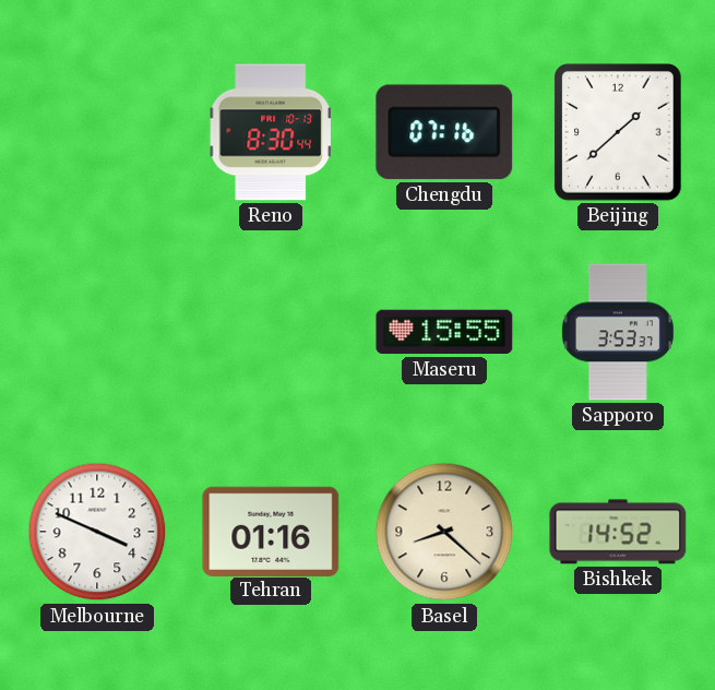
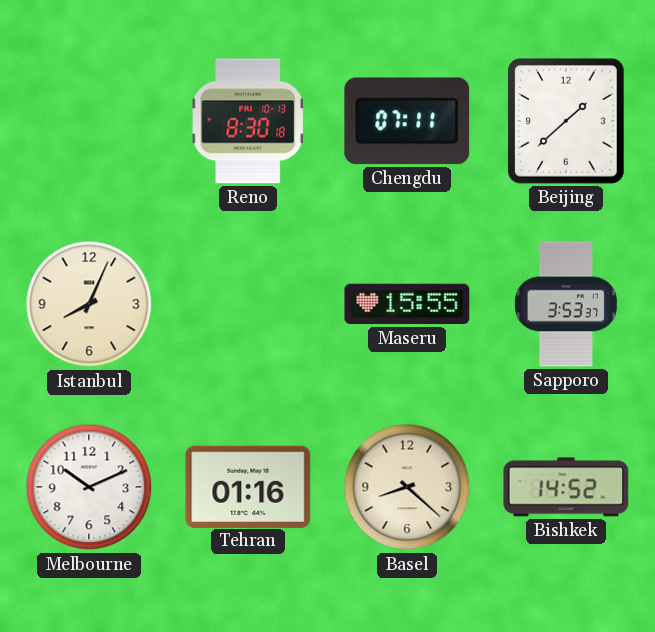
Reno: 8:30:44 -> 8:30:18 (248, 121)
Chengdu: 07:16 -> 07:11 (407, 121)
Istanbul: none -> 8:04 (89, 304)
Melbourne: 3:49 -> 10:11 (89, 487)
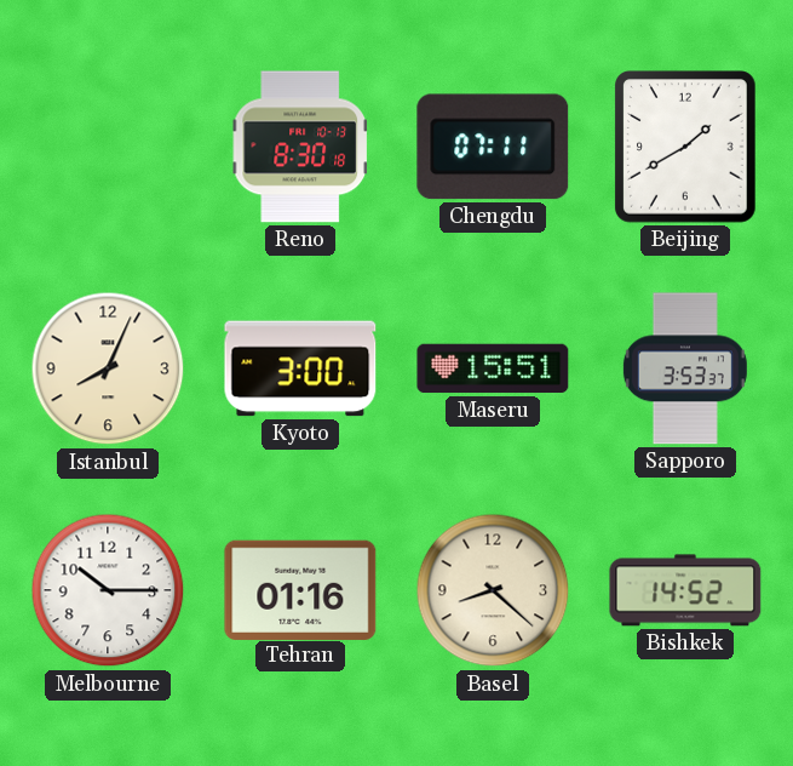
Beijing: 1:38 -> 1:40 (686, 147)
Kyoto: none -> 3:00 (300, 368)
Maseru: 15:55 -> 15:51 (493, 368)
Melbourne: 10:11 -> 10:15 (108, 590)
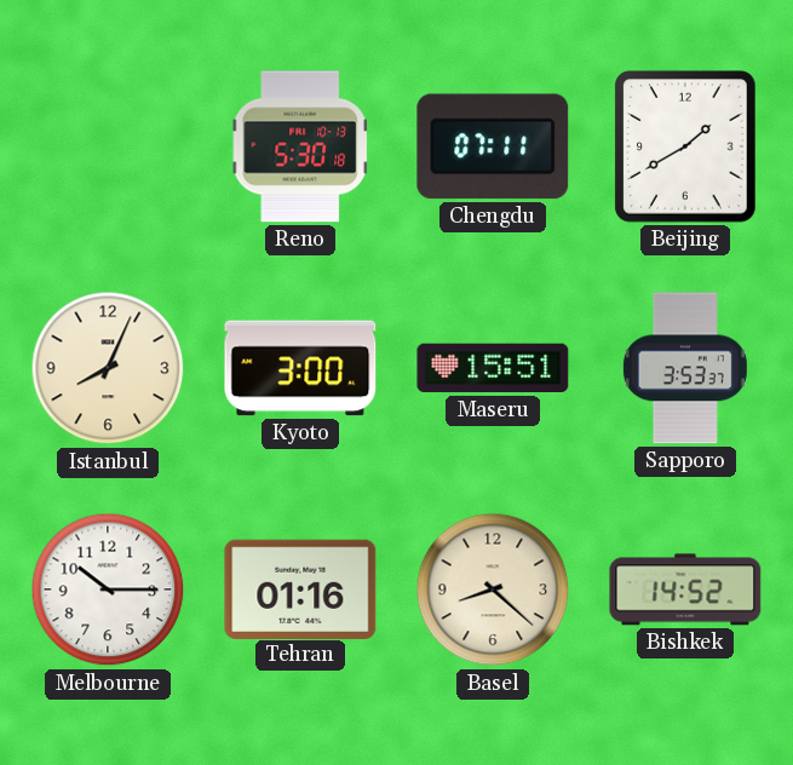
Reno: 8:30 -> 5:30 (300, 146)
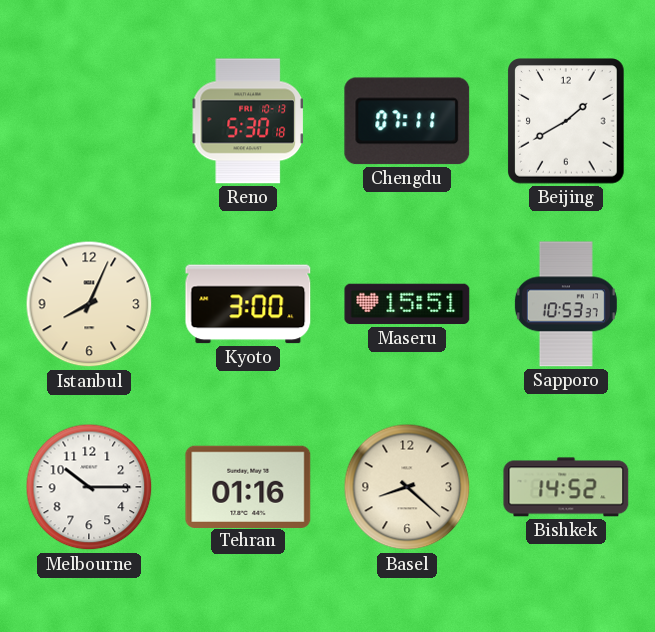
Sapporo: 3:53 -> 10:53 (566, 304)
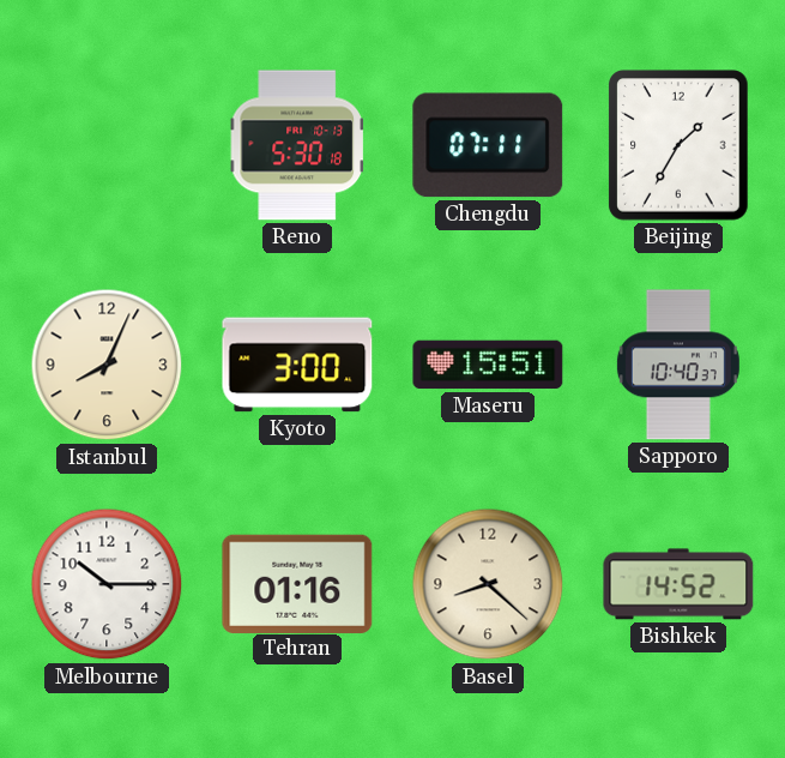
Beijing: 1:40 -> 1:35 (680, 145)
Sapporo: 10:53 -> 10:40 (678, 365)
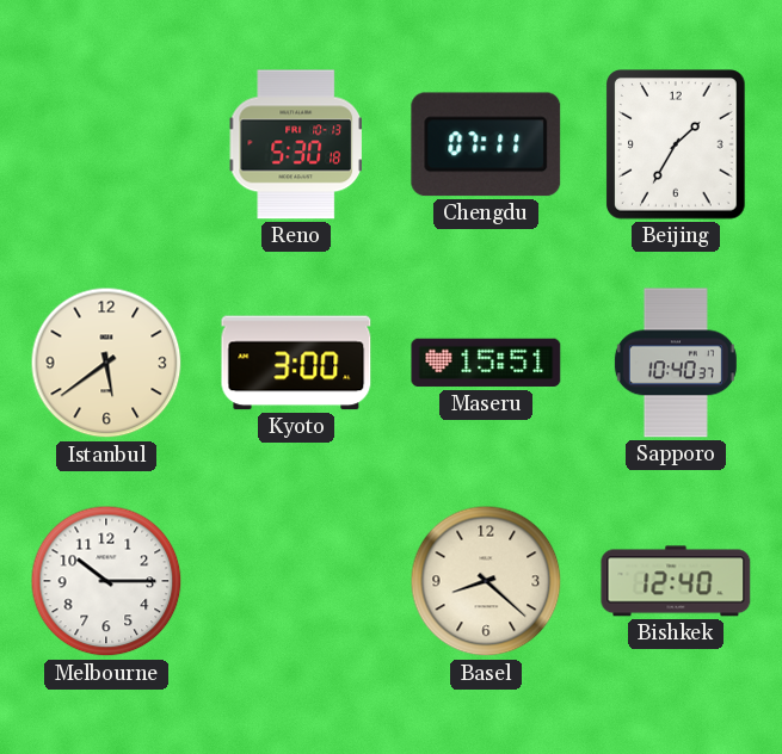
Istanbul: 8:04 -> 5:39 (106, 363)
Tehran: 01:16 -> none (297, 583)
Bishkek: 14:52 -> 12:40 (676, 581)
